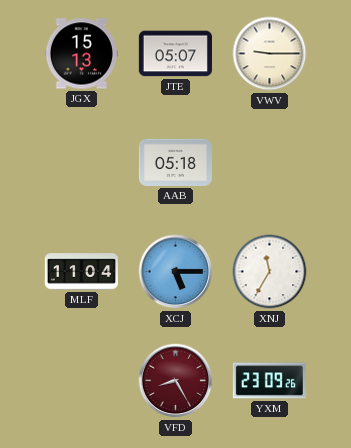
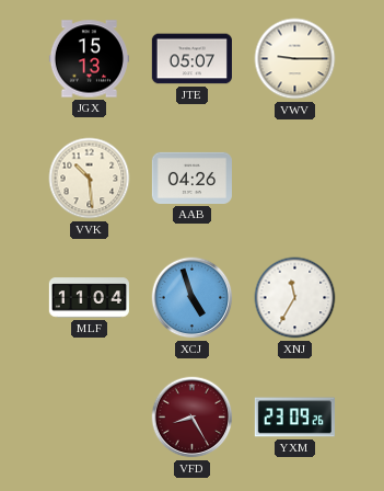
VVK: none -> 10:29 (90, 179)
AAB: 05:18 -> 04:26 (191, 178)
XCJ: 5:15 -> 4:57 (193, 298)
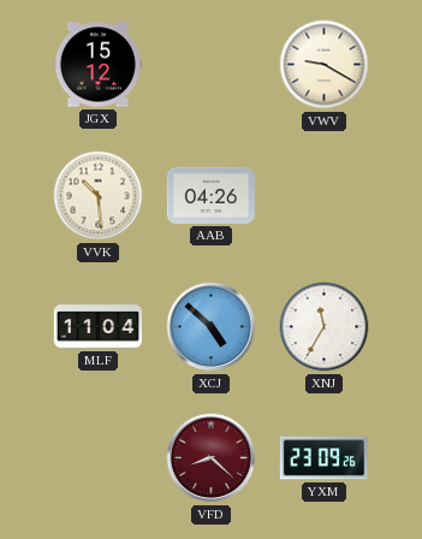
JGX: 15:13 -> 15:12 (97, 65)
JTE: 05:07 -> none (191, 59)
VWV: 9:15 -> 9:20 (325, 65)
XCJ: 4:57 -> 4:52 (212, 327)
VFD: 8:25 -> 8:22 (212, 458)
